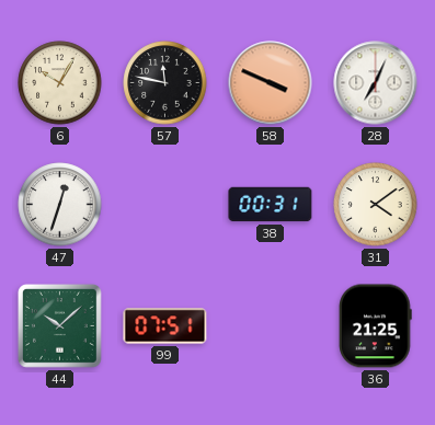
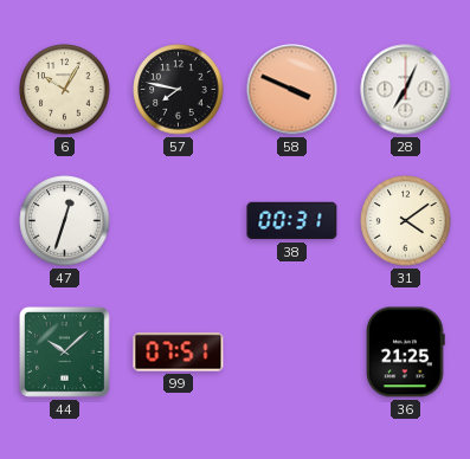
57: 11:47 -> 7:47 (179, 90)
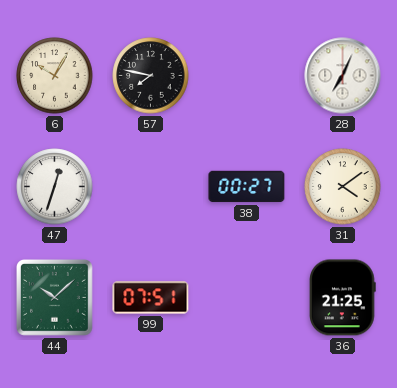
58: 3:49 -> none (292, 90)
38: 00:31 -> 00:27 (247, 187)
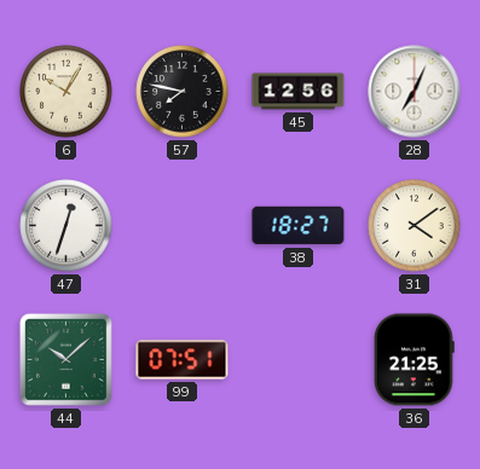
45: none -> 12:56 (299, 92)
38: 00:27 -> 18:27 (299, 226)
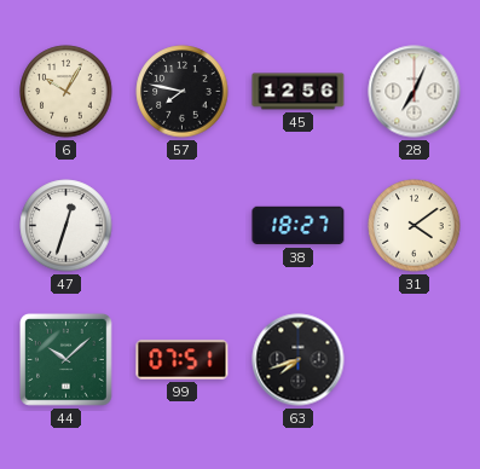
63: none -> 7:42 (299, 360)
36: 21:25 -> none (415, 360)
